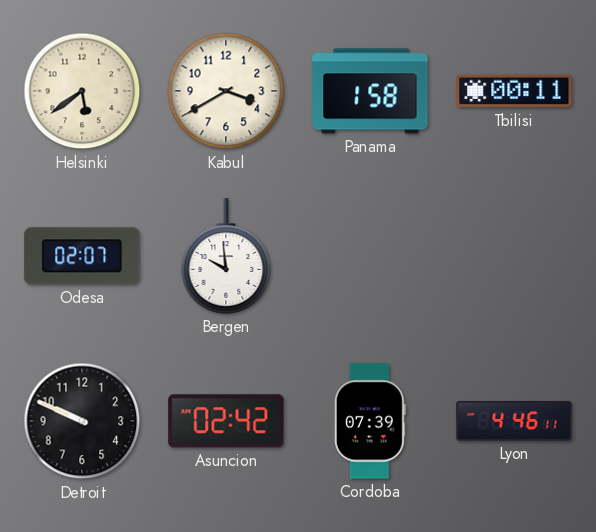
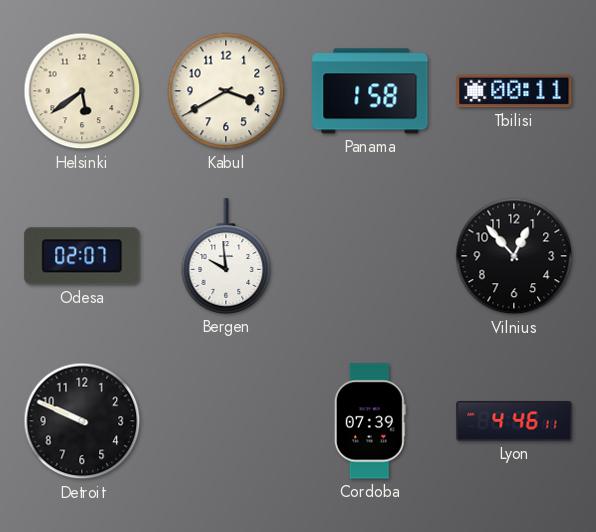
Vilnius: none -> 12:53 (514, 256)
Asuncion: 02:42 -> none (226, 421)
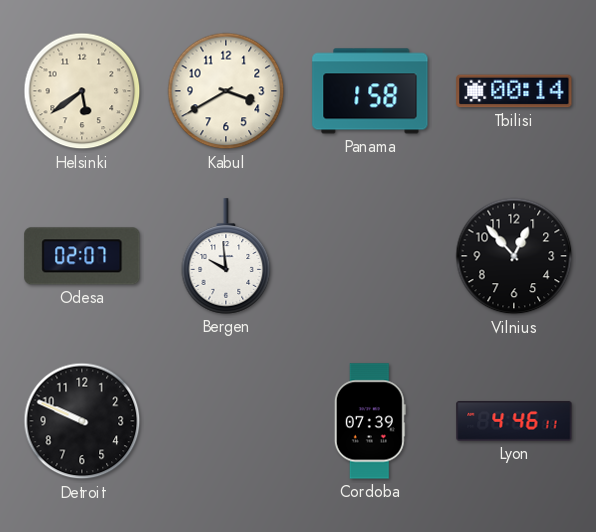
Tbilisi: 00:11 -> 00:14 (514, 91)
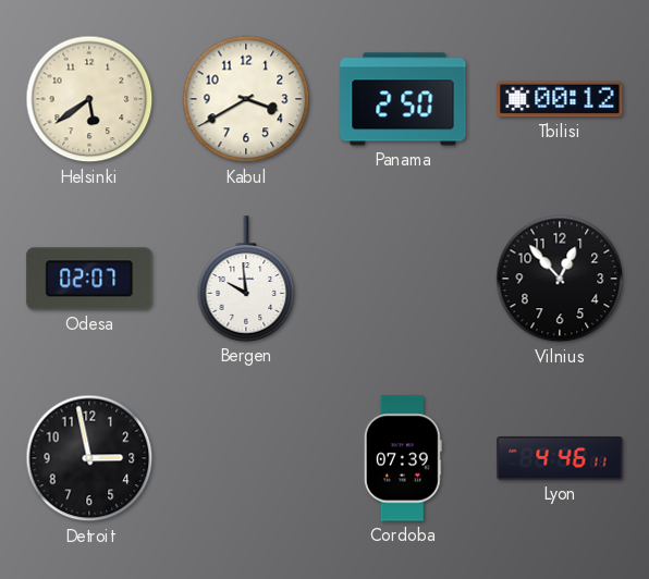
Panama: 1:58 -> 2:50 (403, 99)
Tbilisi: 00:14 -> 00:12 (560, 99)
Detroit: 9:49 -> 2:58 (89, 458)
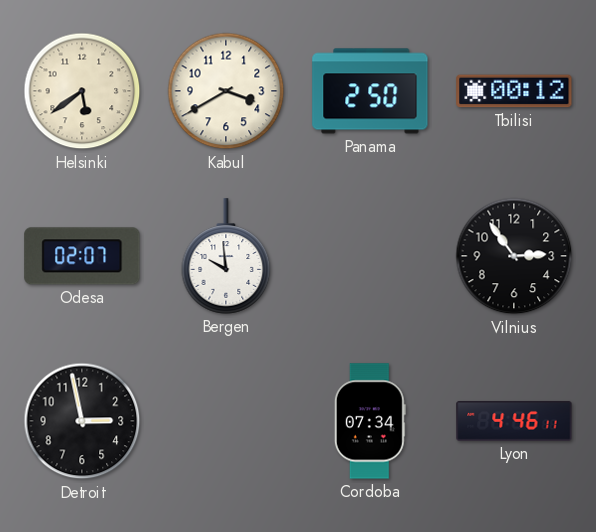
Vilnius: 12:53 -> 2:54 (514, 256)
Cordoba: 07:39 -> 07:34 (370, 421)
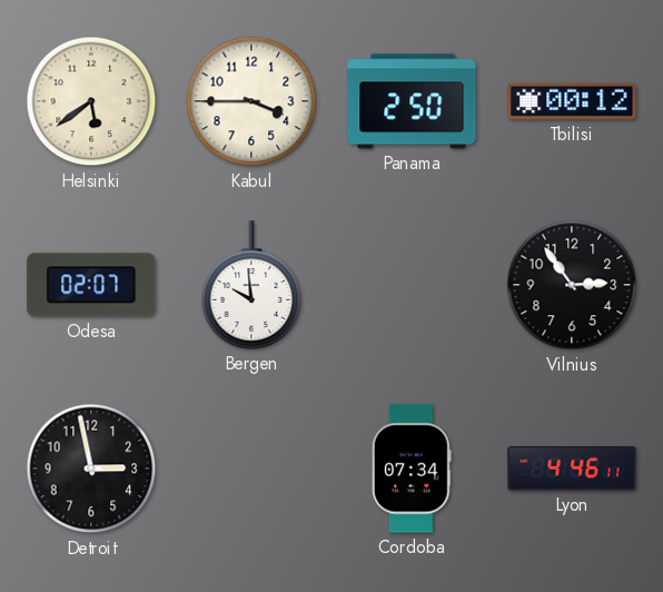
Kabul: 3:40 -> 3:45 (251, 101)
